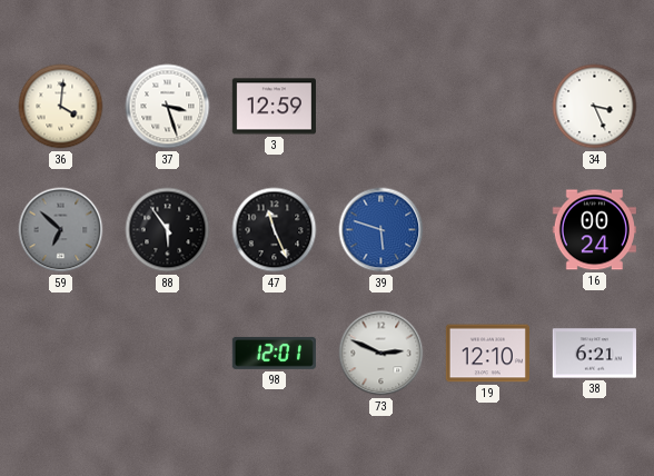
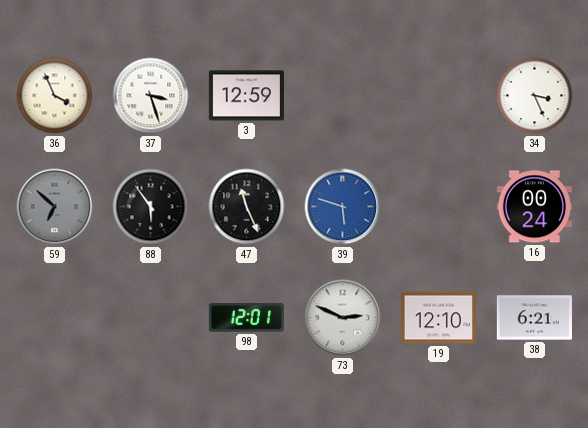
36: 4:01 -> 3:56 (55, 96)
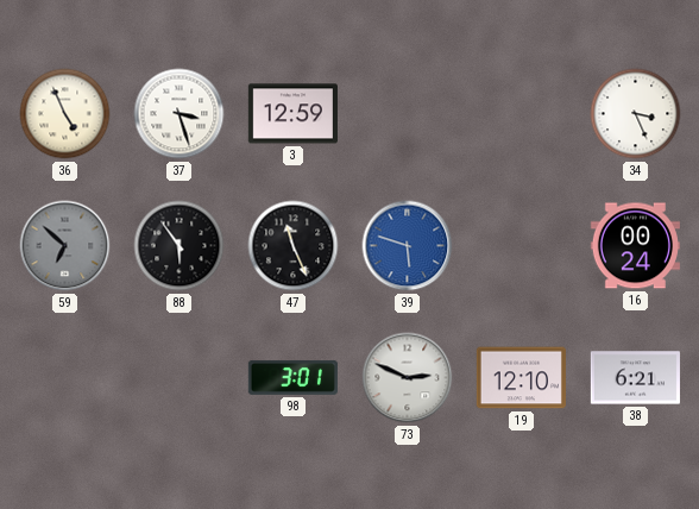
36: 3:56 -> 4:56 (65, 114)
98: 12:01 -> 3:01 (292, 377)
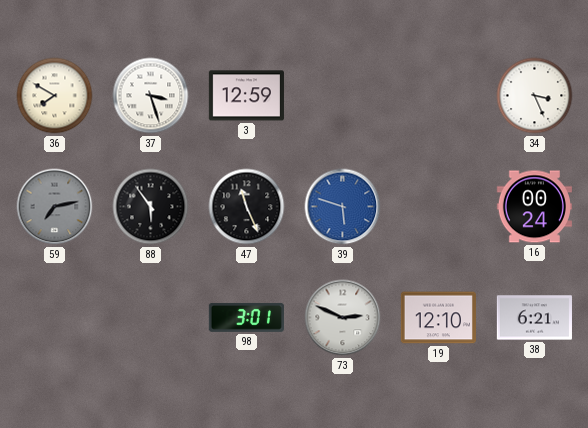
36: 4:56 -> 7:50 (55, 96)
59: 6:52 -> 7:13 (55, 207)
